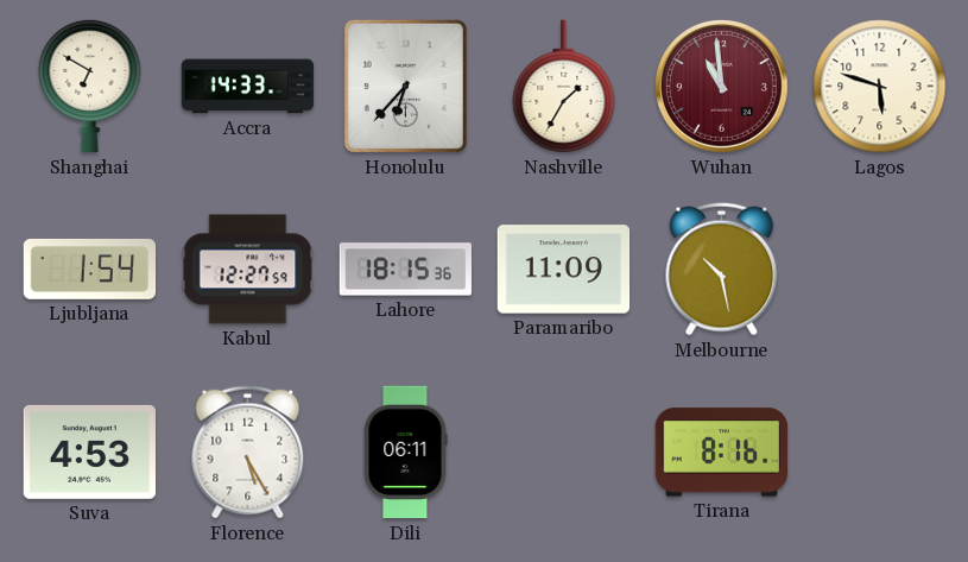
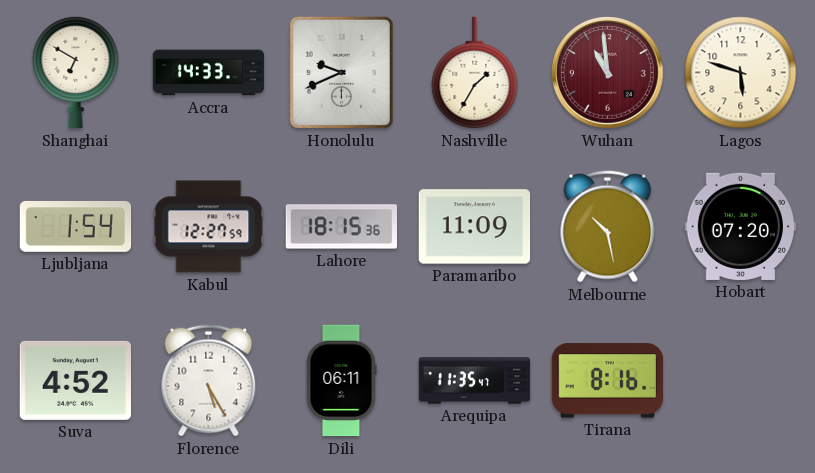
Honolulu: 6:37 -> 9:41 (341, 72)
Hobart: none -> 07:20 (740, 226)
Suva: 4:53 -> 4:52 (75, 380)
Arequipa: none -> 11:35 (475, 381)
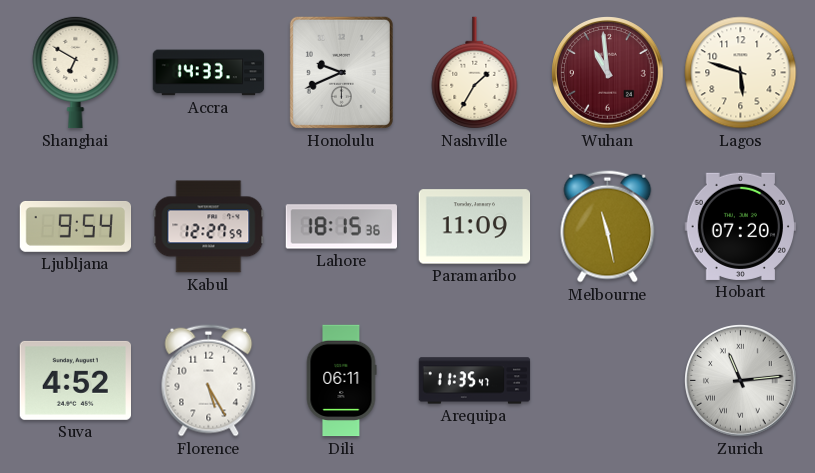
Ljubljana: 1:54 -> 9:54 (76, 227)
Melbourne: 10:28 -> 11:28 (608, 227)
Tirana: 8:16 -> none (608, 381)
Zurich: none -> 11:14 (741, 381)
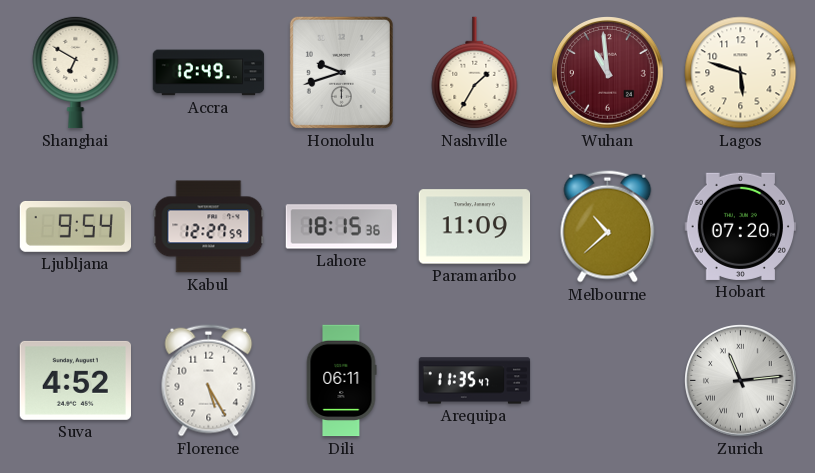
Accra: 14:33 -> 12:49 (209, 73)
Honolulu: 9:41 -> 9:42 (341, 72)
Melbourne: 11:28 -> 10:38 (608, 227)
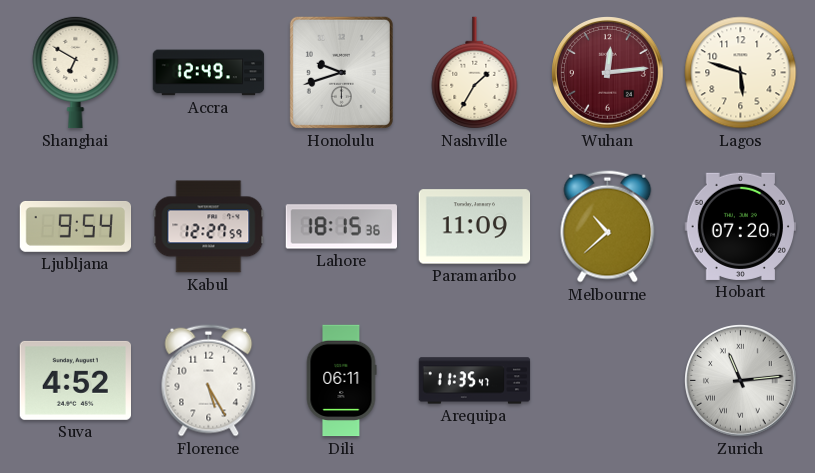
Wuhan: 10:59 -> 12:14 (608, 73)
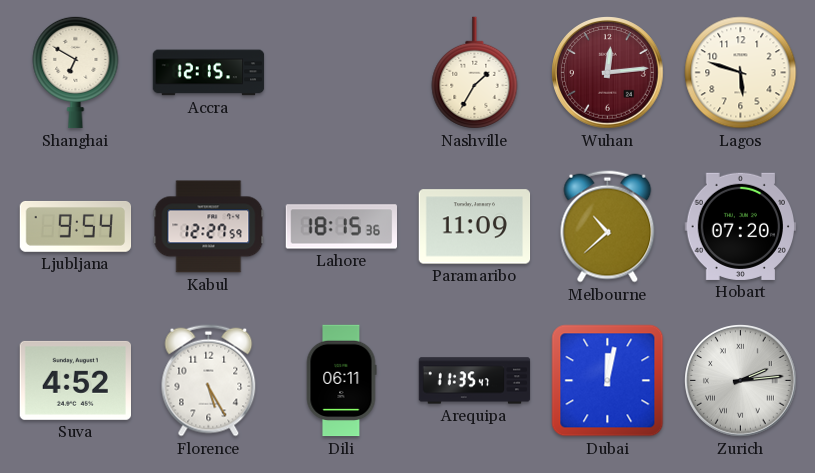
Accra: 12:49 -> 12:15 (209, 73)
Honolulu: 9:42 -> none (341, 72)
Dubai: none -> 12:02 (608, 381)
Zurich: 11:14 -> 2:14 (741, 381)
